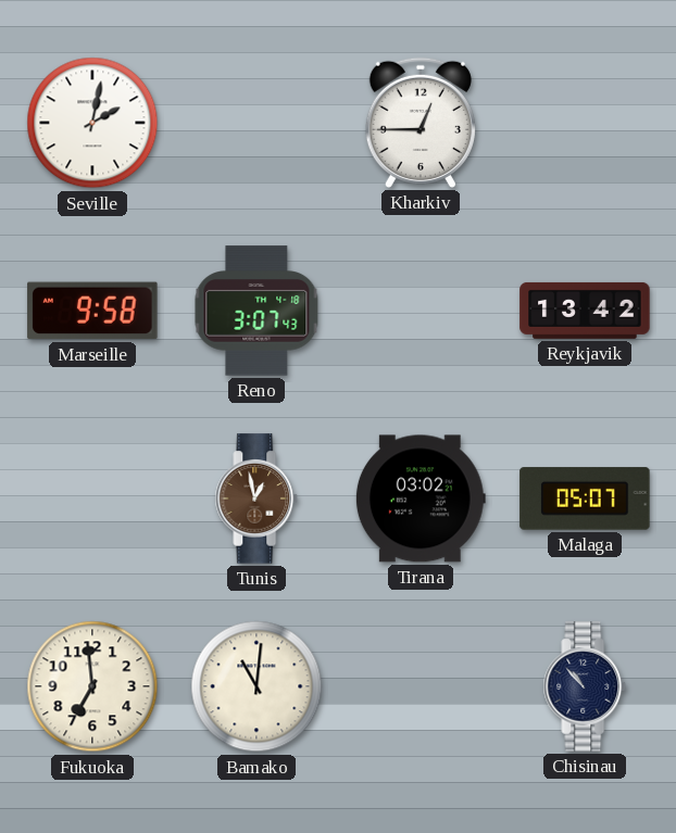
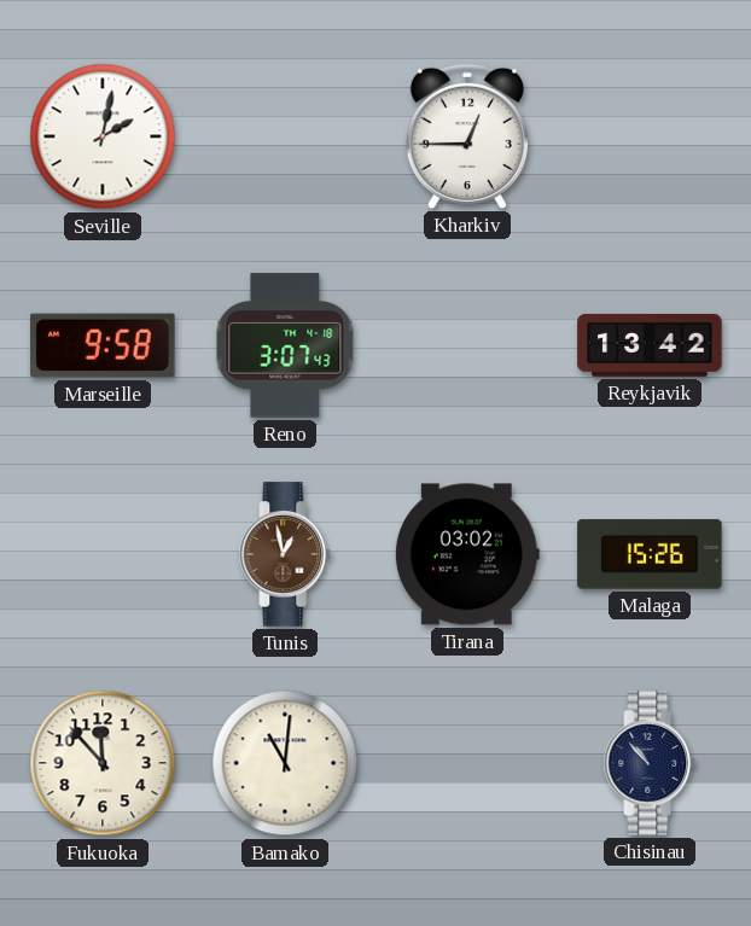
Malaga: 05:07 -> 15:26 (650, 554)
Fukuoka: 6:59 -> 11:53 (103, 763)
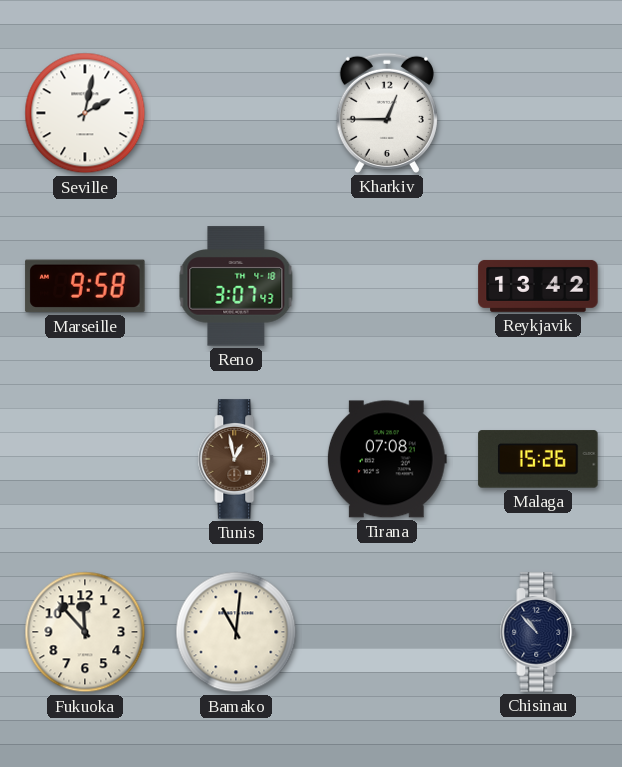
Tirana: 03:02 -> 07:08 (387, 459)
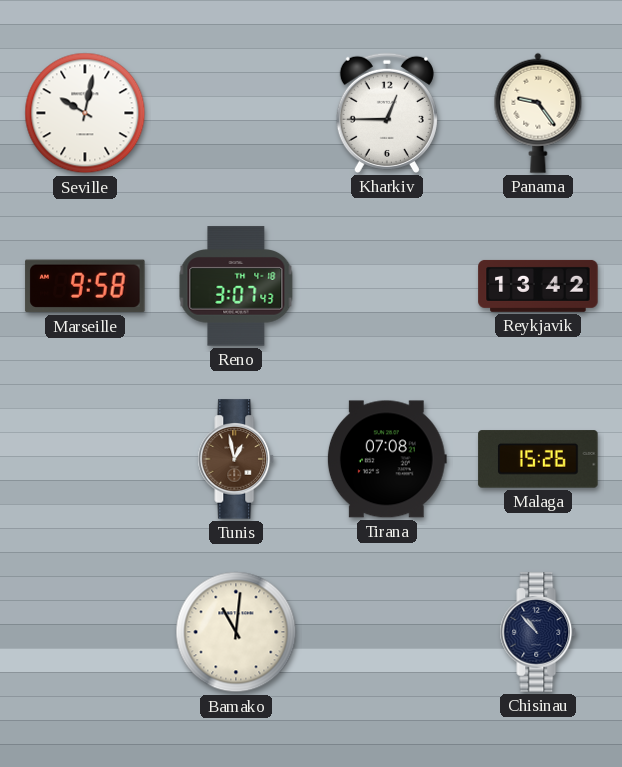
Seville: 2:02 -> 10:02 (85, 113)
Panama: none -> 9:24 (538, 113)
Fukuoka: 11:53 -> none (85, 632)
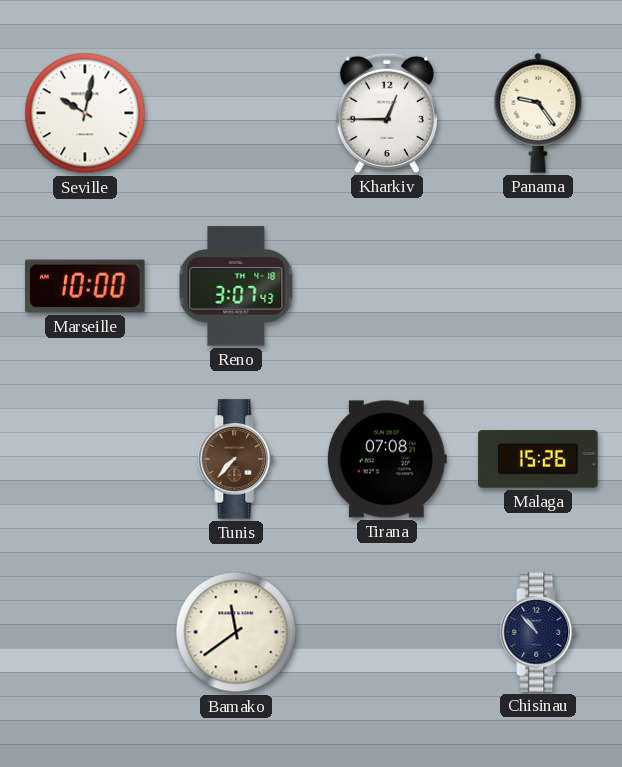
Marseille: 9:58 -> 10:00 (85, 286)
Reykjavik: 13:42 -> none (538, 286)
Tunis: 12:58 -> 7:37 (236, 459)
Bamako: 11:01 -> 11:39 (236, 632)
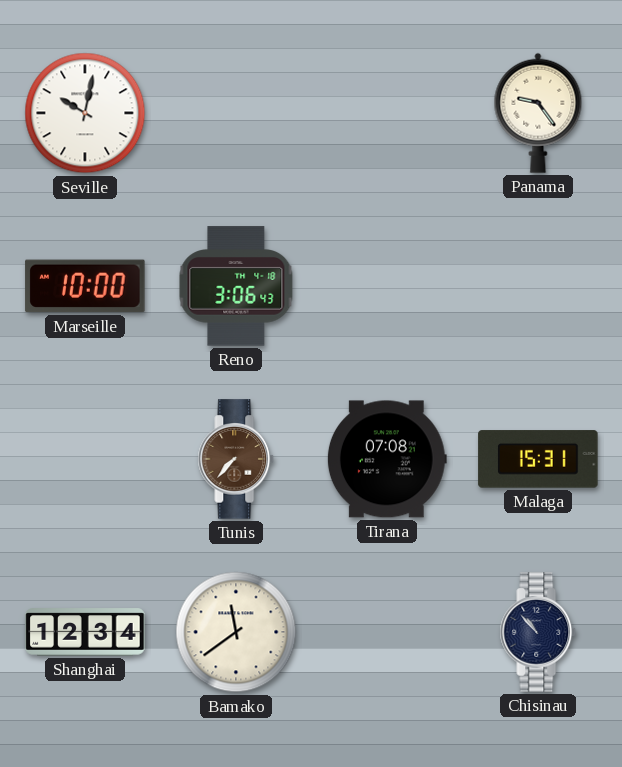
Kharkiv: 12:45 -> none (387, 113)
Reno: 3:07 -> 3:06 (236, 286)
Malaga: 15:26 -> 15:31 (538, 459)
Shanghai: none -> 12:34 (85, 632)
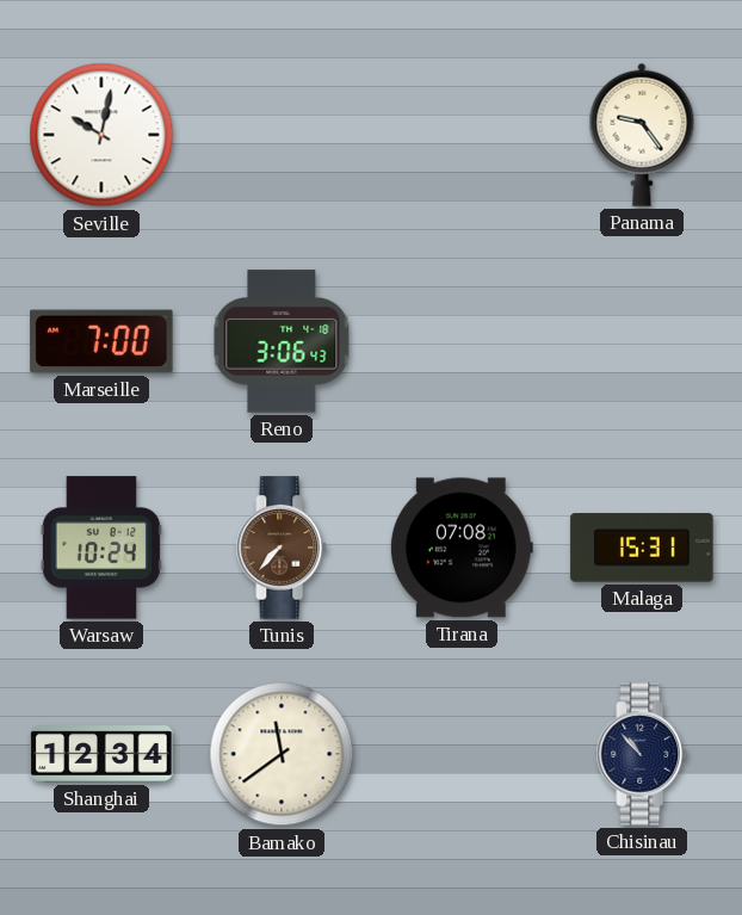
Marseille: 10:00 -> 7:00 (101, 341)
Warsaw: none -> 10:24 (101, 548)
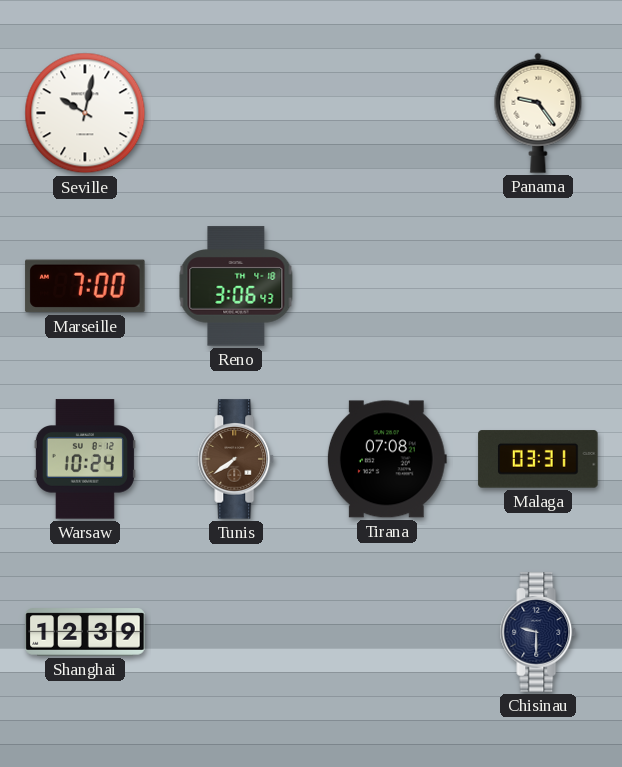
Tunis: 7:37 -> 7:39 (236, 459)
Malaga: 15:31 -> 03:31 (538, 459)
Shanghai: 12:34 -> 12:39 (85, 632)
Bamako: 11:39 -> none (282, 754)
Chisinau: 10:53 -> 9:30 (538, 632)
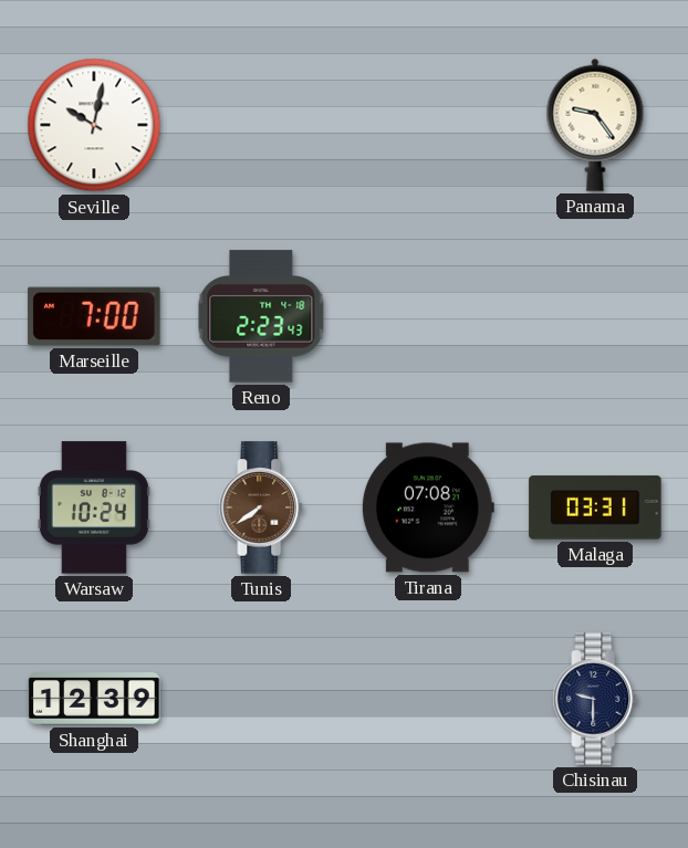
Reno: 3:06 -> 2:23 (261, 316)
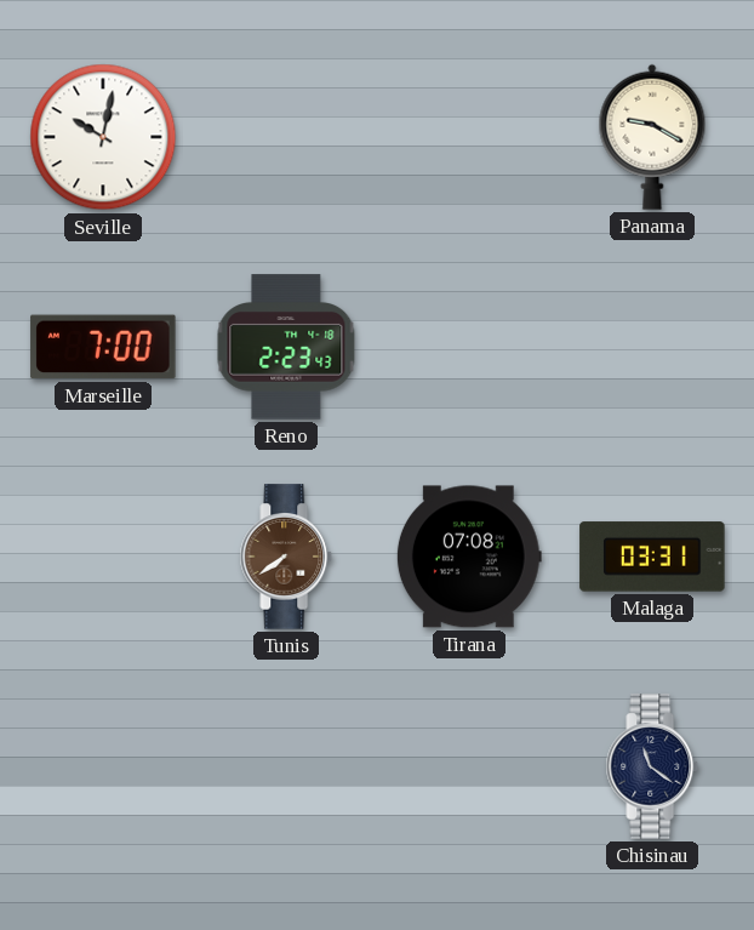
Panama: 9:24 -> 9:20 (652, 137)
Warsaw: 10:24 -> none (94, 507)
Shanghai: 12:39 -> none (94, 699)
Chisinau: 9:30 -> 11:21 (652, 766)
